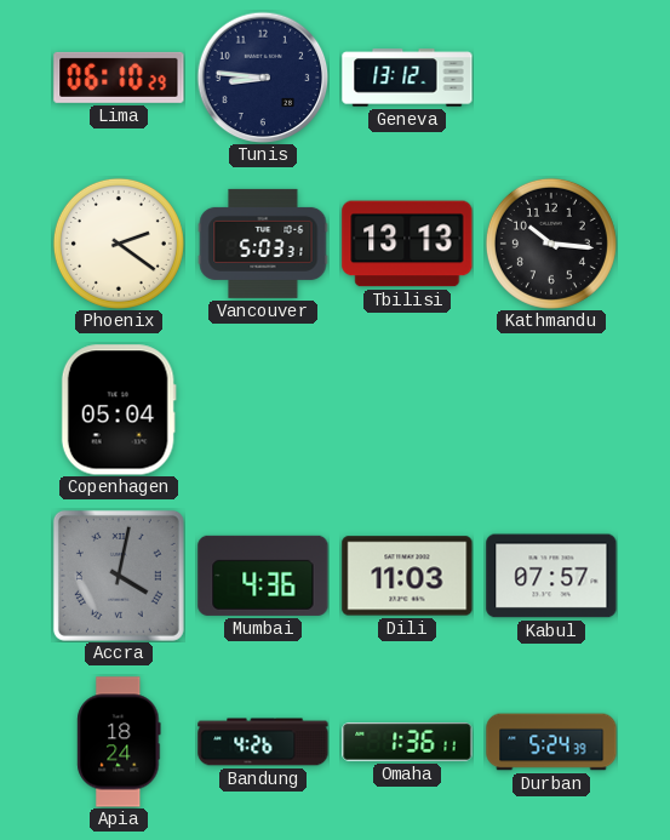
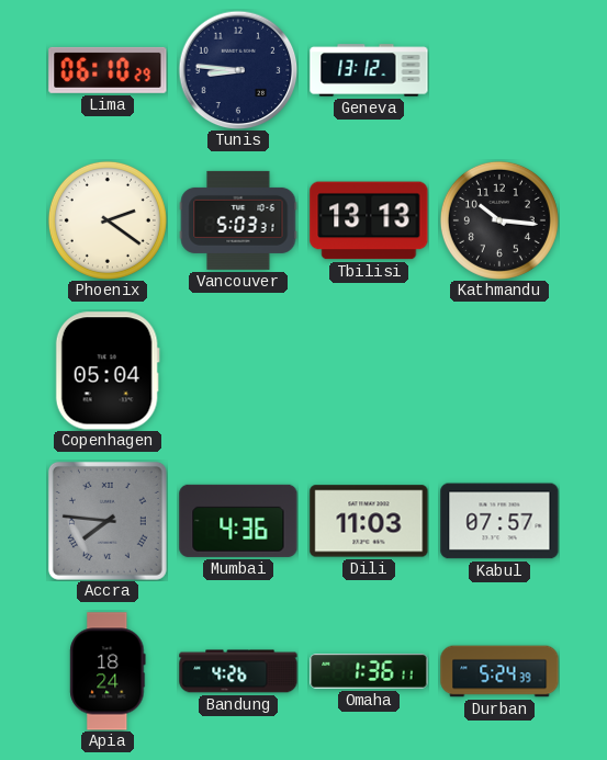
Accra: 4:02 -> 7:46 (108, 521)
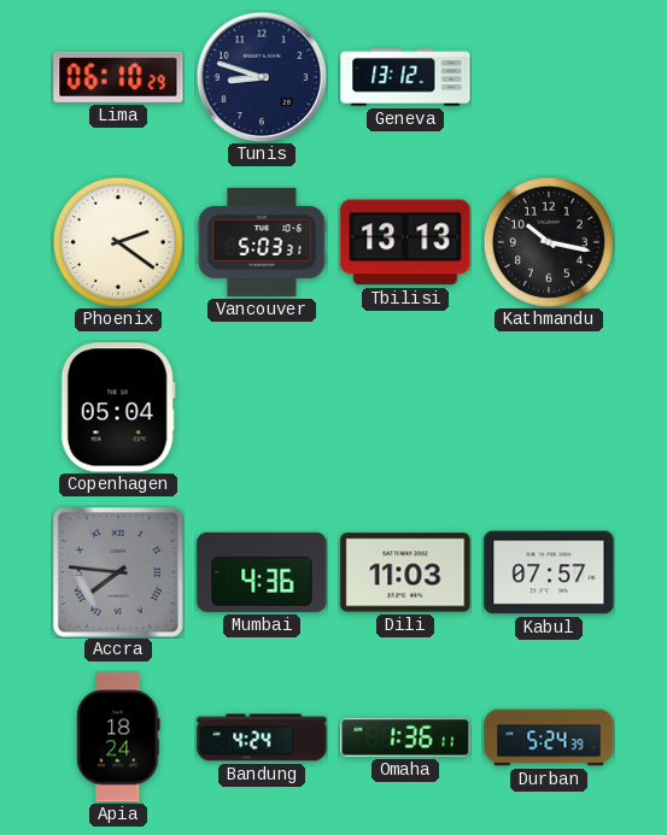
Tunis: 8:46 -> 8:48 (262, 77)
Kathmandu: 10:16 -> 10:17 (549, 242)
Bandung: 4:26 -> 4:24 (262, 737)
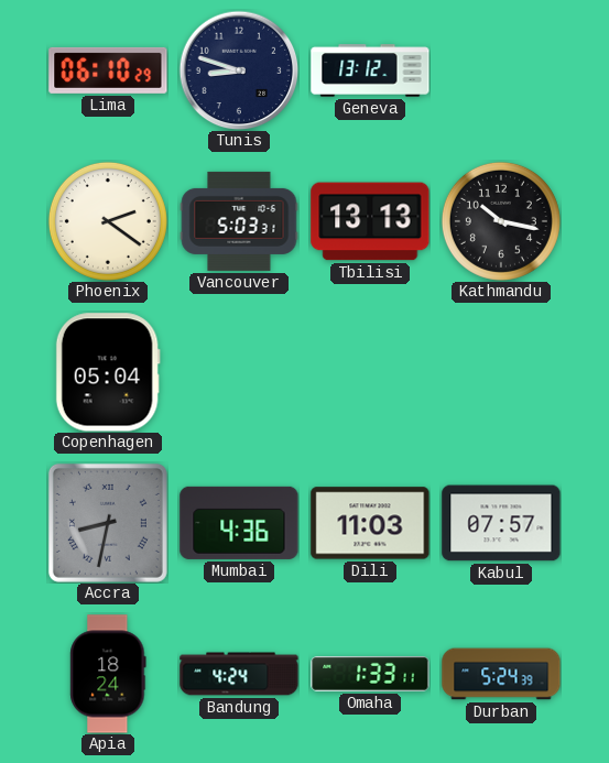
Accra: 7:46 -> 8:32 (108, 523)
Omaha: 1:36 -> 1:33 (370, 675)
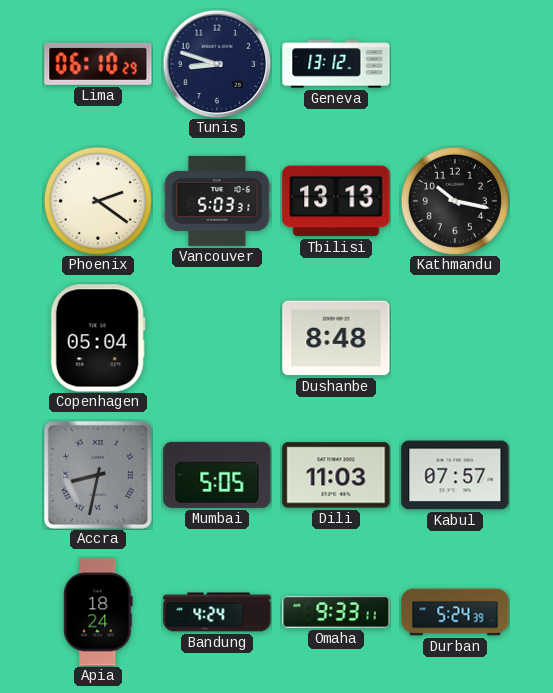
Dushanbe: none -> 8:48 (336, 338)
Mumbai: 4:36 -> 5:05 (217, 475)
Omaha: 1:33 -> 9:33 (336, 613)
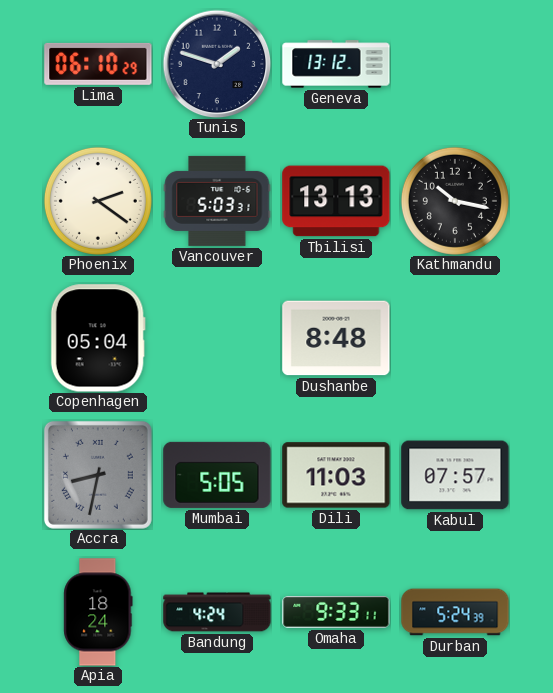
Tunis: 8:48 -> 1:48 (217, 64)
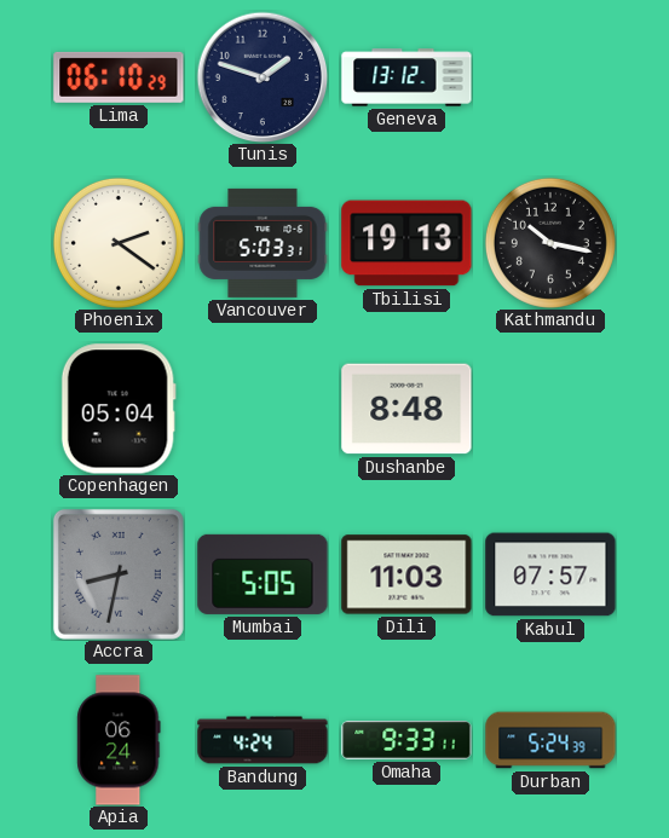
Tbilisi: 13:13 -> 19:13 (406, 243)
Apia: 18:24 -> 06:24 (119, 740)
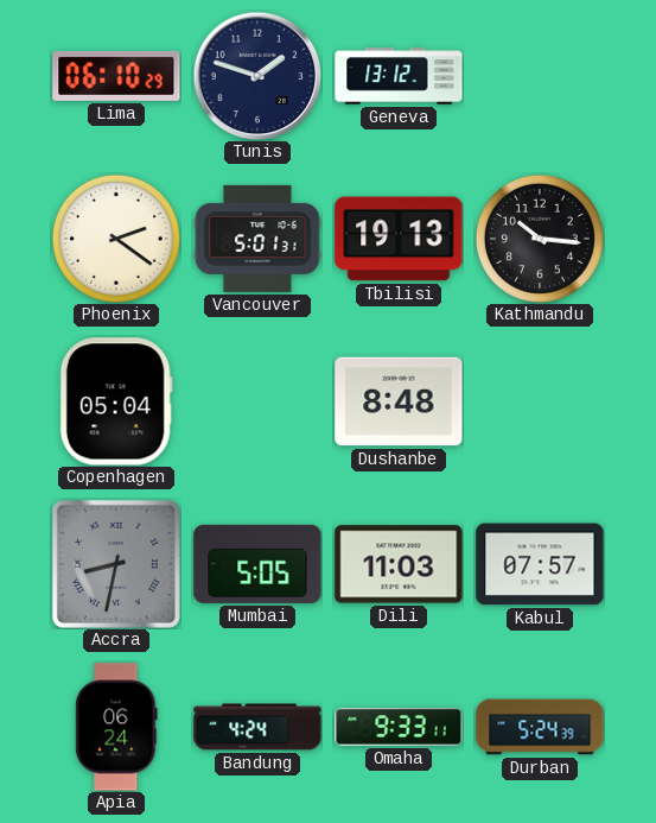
Vancouver: 5:03 -> 5:01 (257, 239)
Kathmandu: 10:17 -> 10:16 (540, 239)
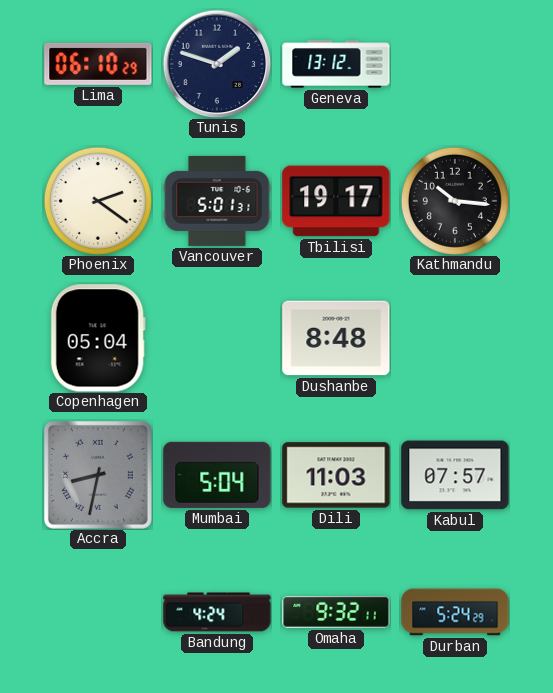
Tbilisi: 19:13 -> 19:17 (336, 201)
Mumbai: 5:05 -> 5:04 (217, 475)
Apia: 06:24 -> none (116, 727)
Omaha: 9:33 -> 9:32 (336, 613)
Durban: 5:24:39 -> 5:24:29 (455, 612)
